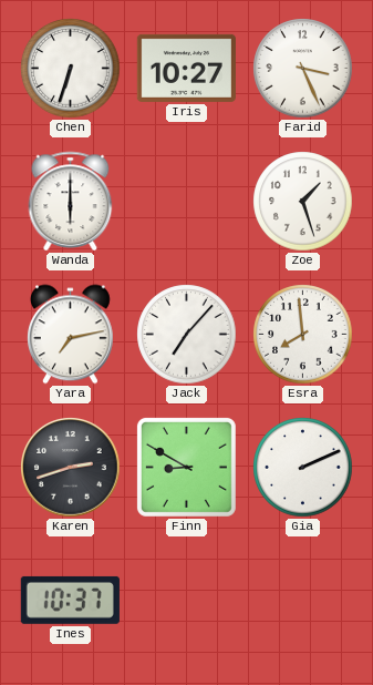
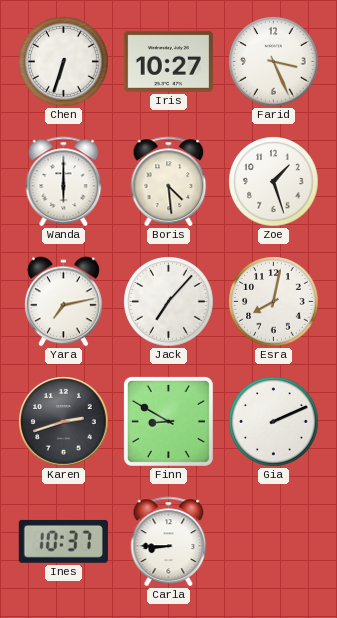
Boris: none -> 4:29 (169, 181)
Esra: 7:59 -> 8:02 (274, 302)
Carla: none -> 8:45 (169, 541)
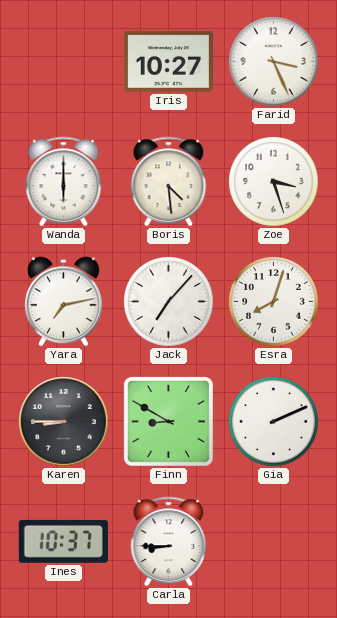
Chen: 6:33 -> none (64, 62)
Zoe: 1:27 -> 3:27 (274, 182)
Esra: 8:02 -> 8:03 (274, 302)
Karen: 2:42 -> 8:45 (64, 422)
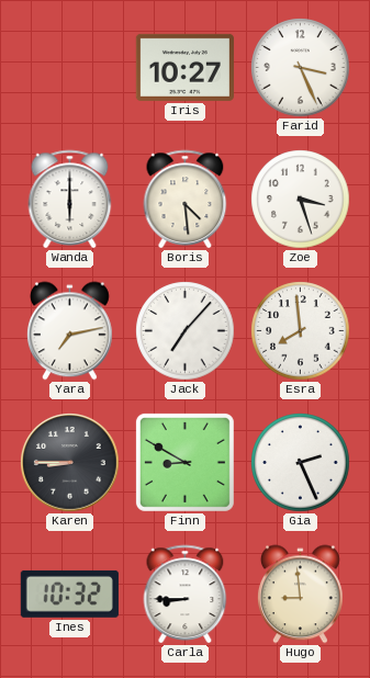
Esra: 8:03 -> 7:59 (301, 331)
Gia: 2:11 -> 2:26 (301, 463)
Ines: 10:37 -> 10:32 (69, 594)
Hugo: none -> 8:59 (300, 595)
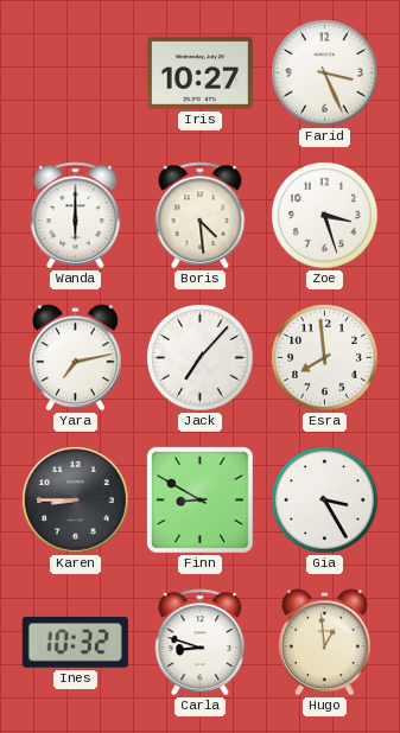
Gia: 2:26 -> 3:25 (325, 501)
Carla: 8:45 -> 8:48 (201, 642)
Hugo: 8:59 -> 12:59 (324, 643)
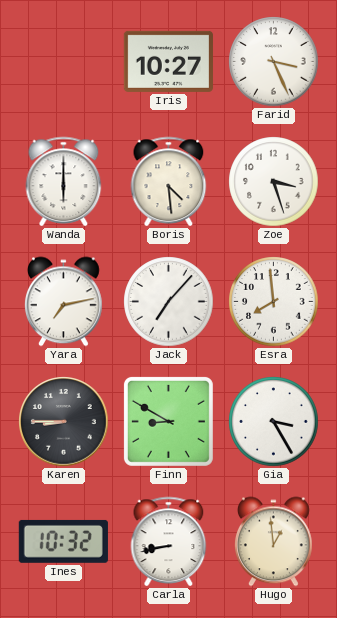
Carla: 8:48 -> 8:43 (169, 541)
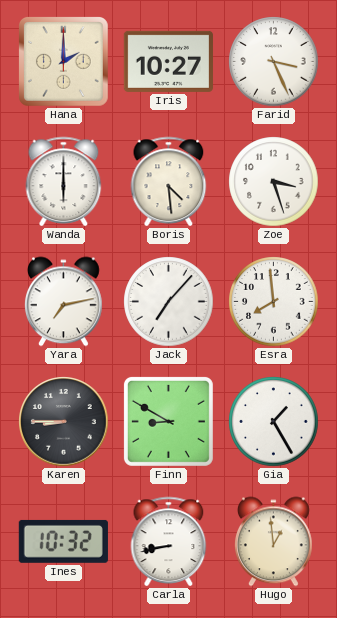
Hana: none -> 2:00 (63, 61)
Gia: 3:25 -> 1:25 (274, 422)
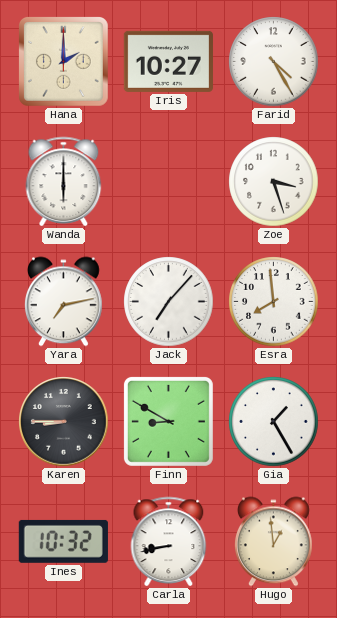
Farid: 3:26 -> 4:25 (274, 62)
Boris: 4:29 -> none (169, 181)
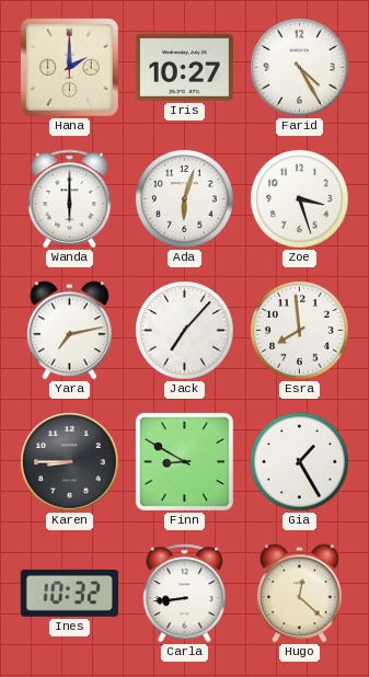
Ada: none -> 6:03 (185, 199)
Carla: 8:43 -> 8:44 (185, 593)
Hugo: 12:59 -> 12:22 (299, 594)
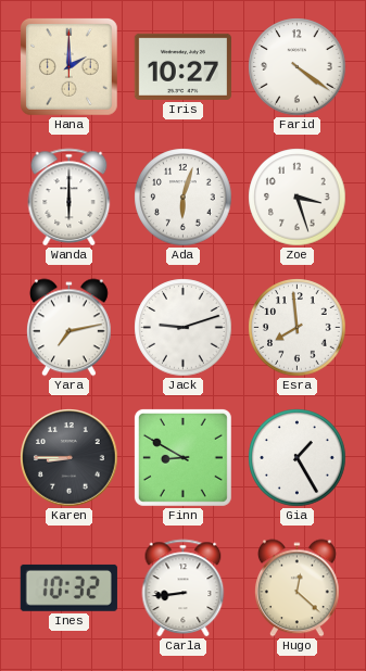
Farid: 4:25 -> 4:21 (298, 67)
Jack: 7:07 -> 9:12 (184, 328)
